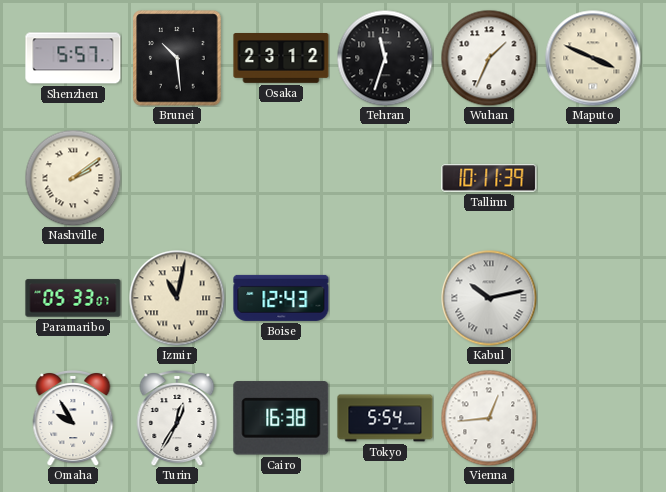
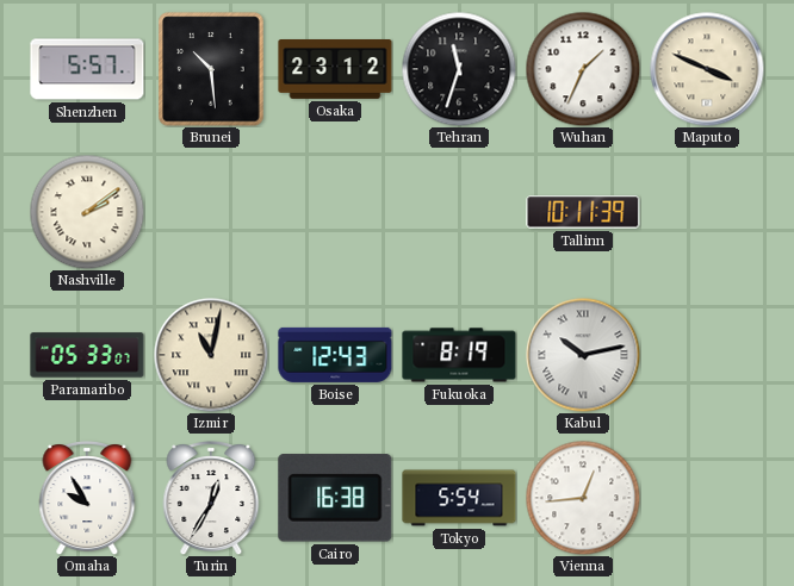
Fukuoka: none -> 8:19 (459, 355)
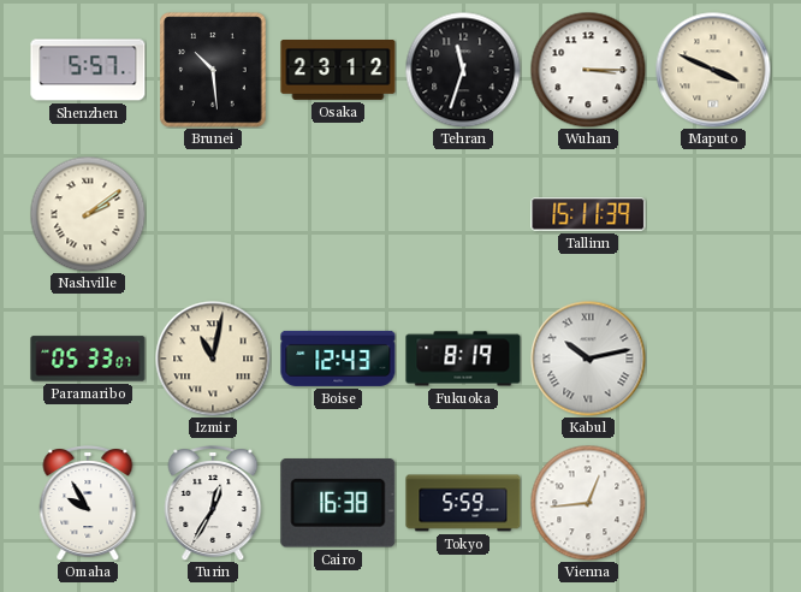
Wuhan: 1:34 -> 3:15 (588, 70)
Tallinn: 10:11 -> 15:11 (588, 214)
Tokyo: 5:54 -> 5:59 (463, 503)
